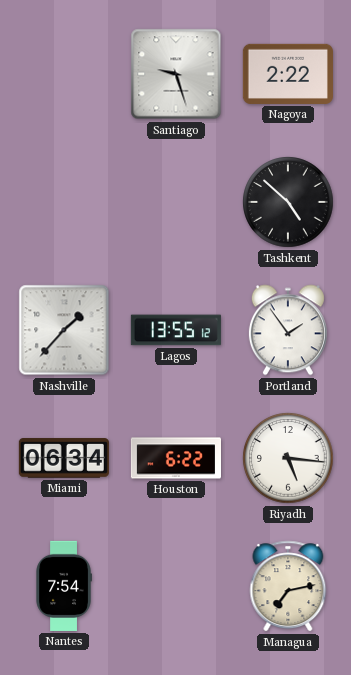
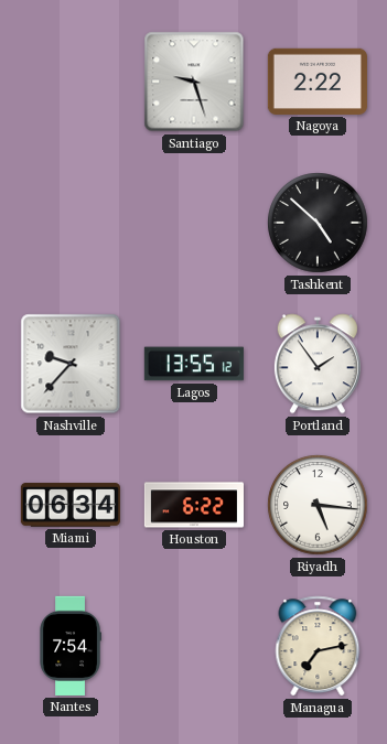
Nashville: 1:37 -> 9:37 (71, 364)
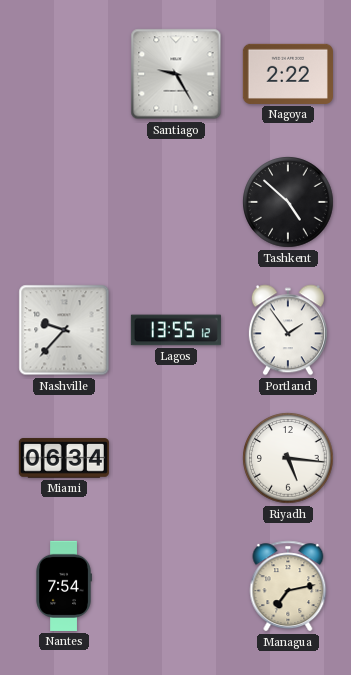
Santiago: 9:27 -> 9:25 (176, 74)
Houston: 6:22 -> none (193, 505)
